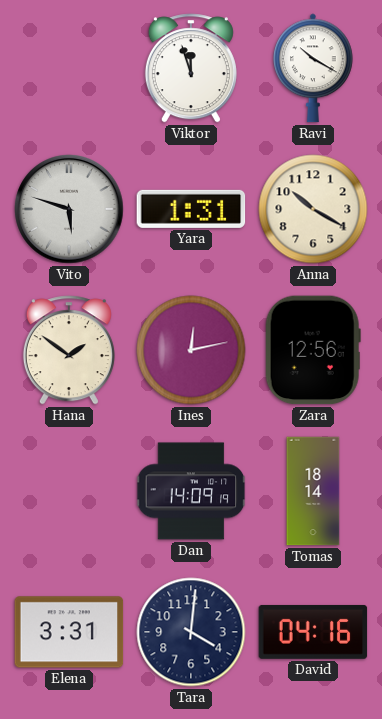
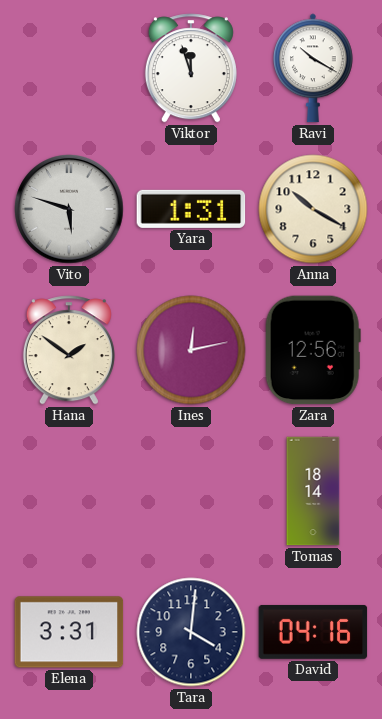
Dan: 14:09 -> none (191, 491)
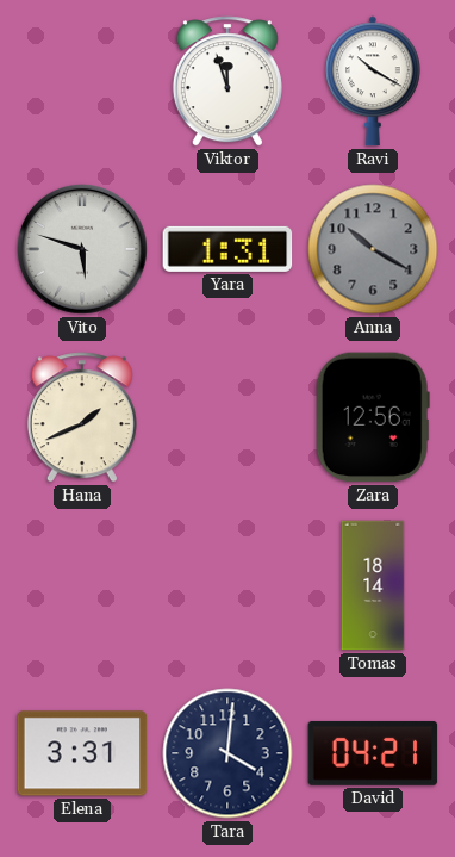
Anna dial: cream -> grey (373, 249)
Hana: 1:51 -> 1:41 (82, 417)
Ines: 12:13 -> none (191, 350)
David: 04:16 -> 04:21 (373, 753)
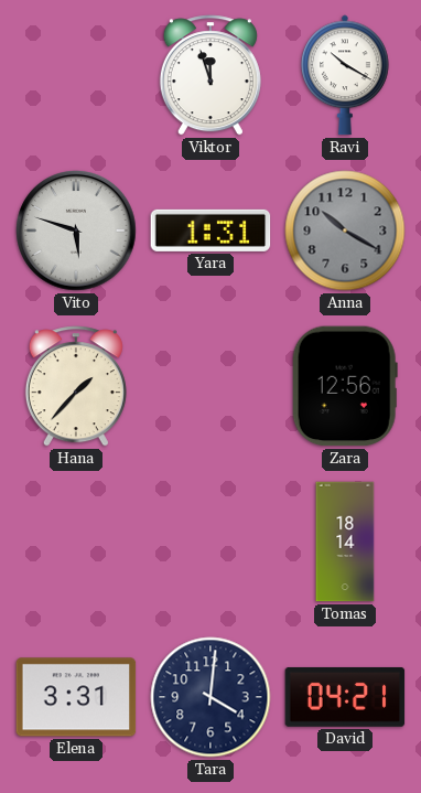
Hana: 1:41 -> 1:37 (76, 386)
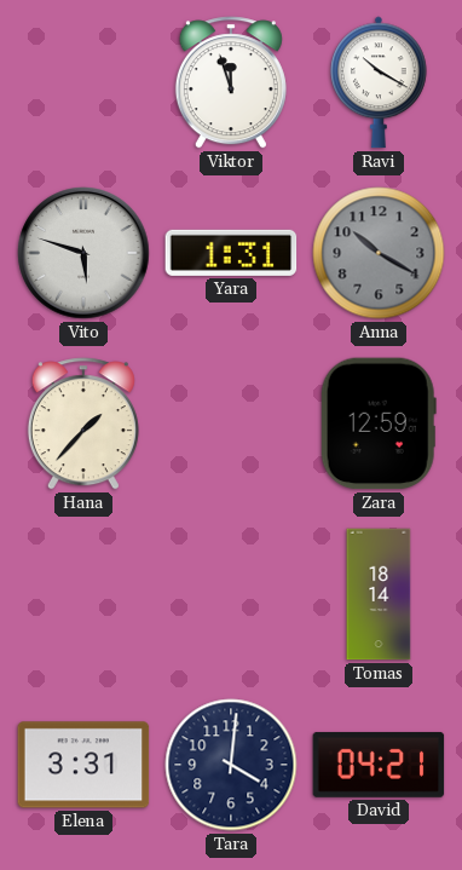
Zara: 12:56 -> 12:59 (379, 424)
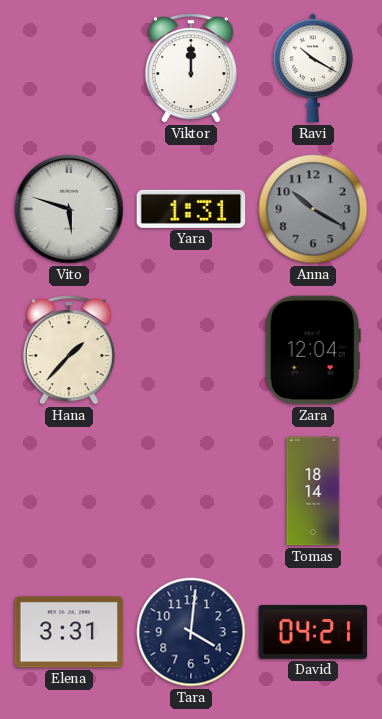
Viktor: 11:57 -> 12:00 (191, 68)
Zara: 12:59 -> 12:04 (313, 350)
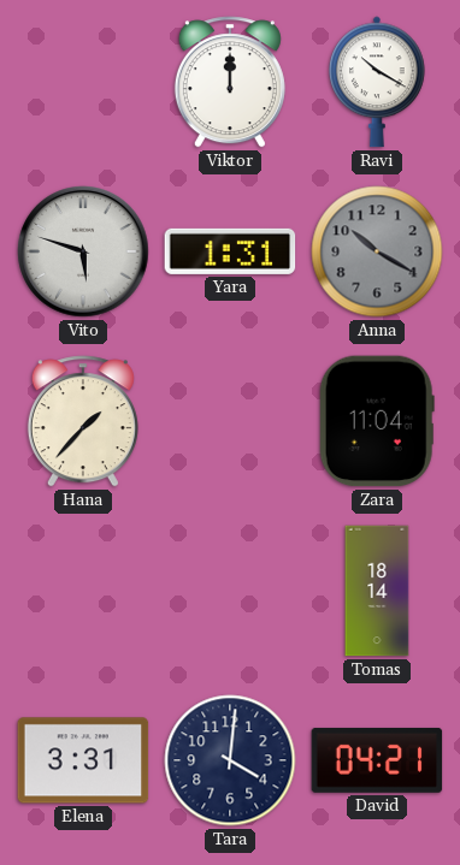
Zara: 12:04 -> 11:04 (377, 421)
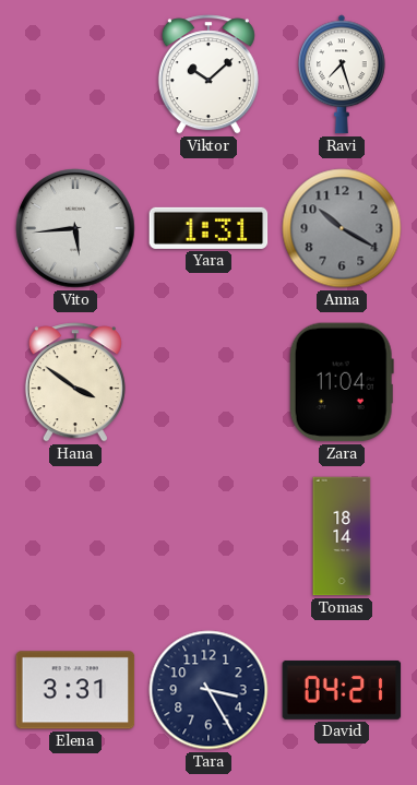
Viktor: 12:00 -> 10:08 (208, 74)
Ravi: 10:20 -> 7:27 (343, 74)
Vito: 5:48 -> 5:44 (75, 228)
Hana: 1:37 -> 3:51 (75, 382)
Tara: 4:01 -> 3:25 (208, 690)
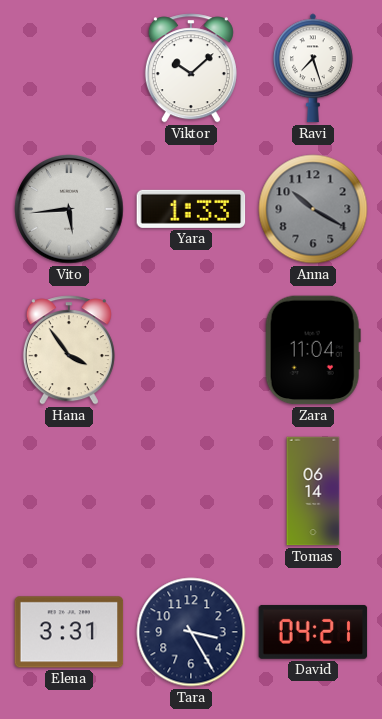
Yara: 1:31 -> 1:33 (191, 209)
Hana: 3:51 -> 3:54 (69, 350)
Tomas: 18:14 -> 06:14 (313, 491)
